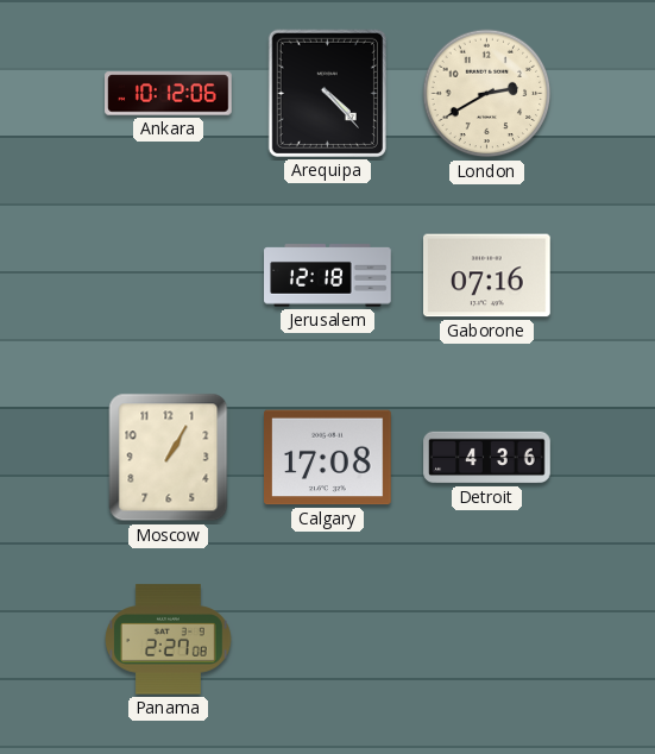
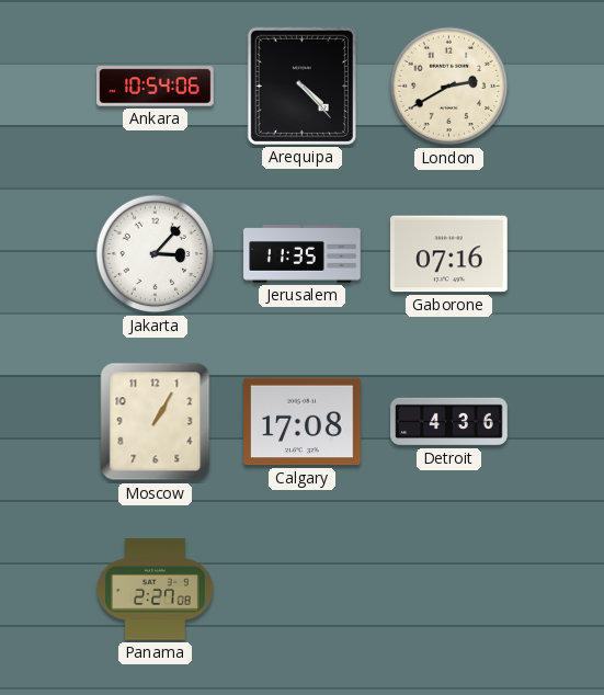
Ankara: 10:12 -> 10:54 (156, 87)
Jakarta: none -> 3:07 (156, 254)
Jerusalem: 12:18 -> 11:35 (303, 254)
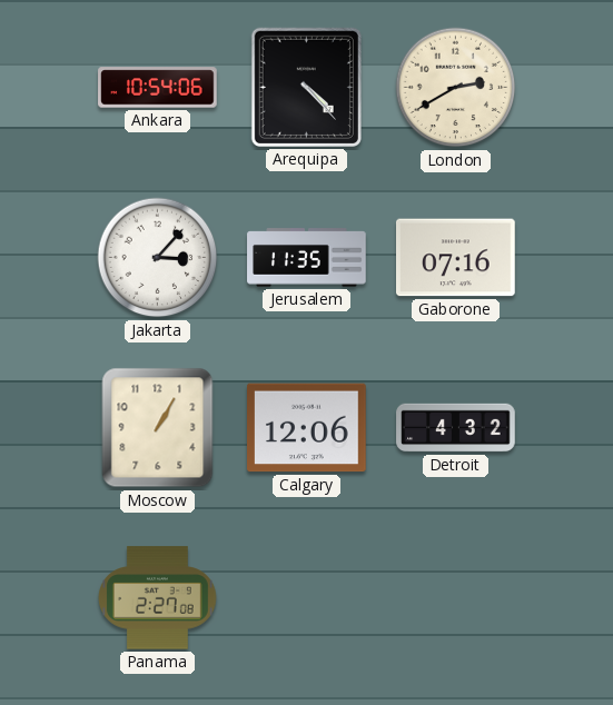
Calgary: 17:08 -> 12:06 (307, 428)
Detroit: 4:36 -> 4:32 (456, 428)
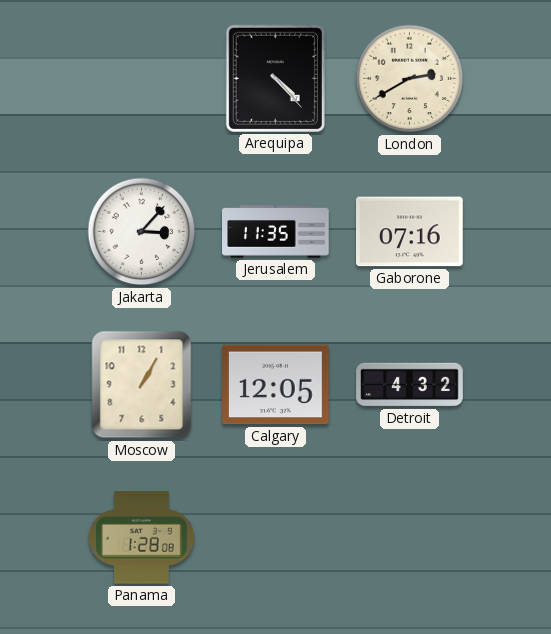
Ankara: 10:54 -> none (158, 88)
Calgary: 12:06 -> 12:05 (276, 385)
Panama: 2:27 -> 1:28 (142, 538)
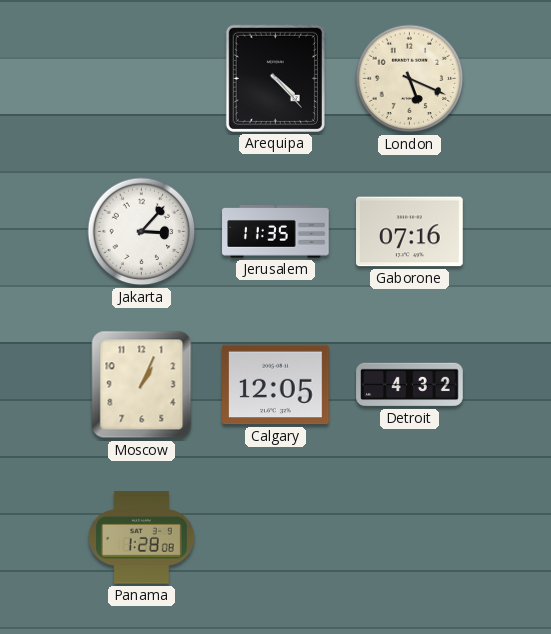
London: 2:40 -> 5:19 (410, 79)
Moscow: 1:05 -> 1:04 (142, 385)
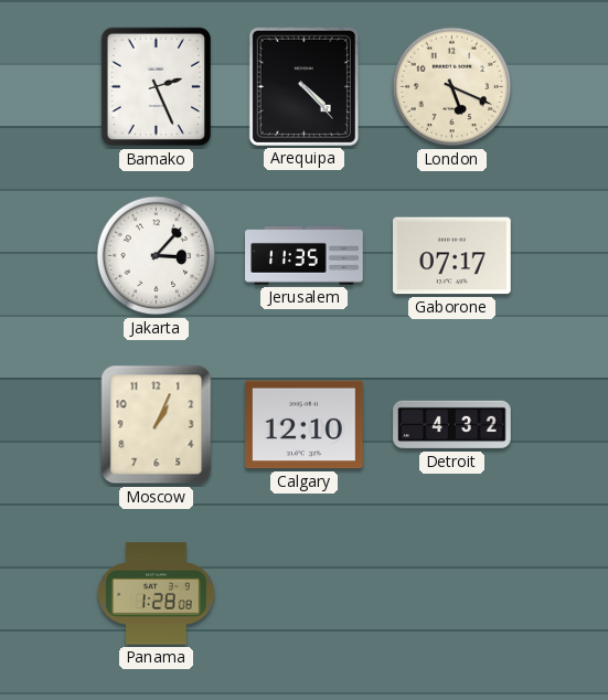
Bamako: none -> 2:26 (156, 87)
Gaborone: 07:16 -> 07:17 (452, 256)
Calgary: 12:05 -> 12:10 (305, 425)
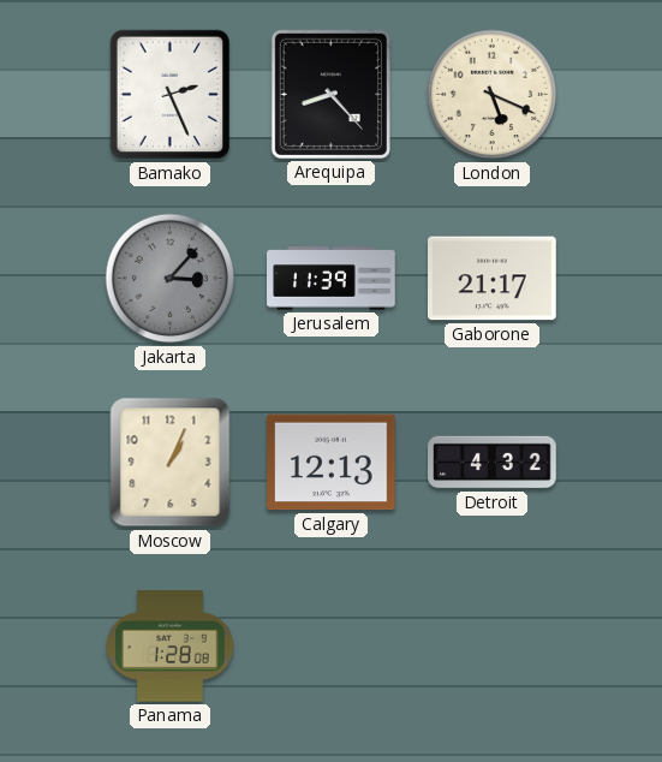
Arequipa: 4:23 -> 8:23 (330, 94)
Jakarta dial: white -> grey (171, 279)
Jerusalem: 11:35 -> 11:39 (332, 279)
Gaborone: 07:17 -> 21:17 (493, 279)
Calgary: 12:10 -> 12:13 (332, 463)
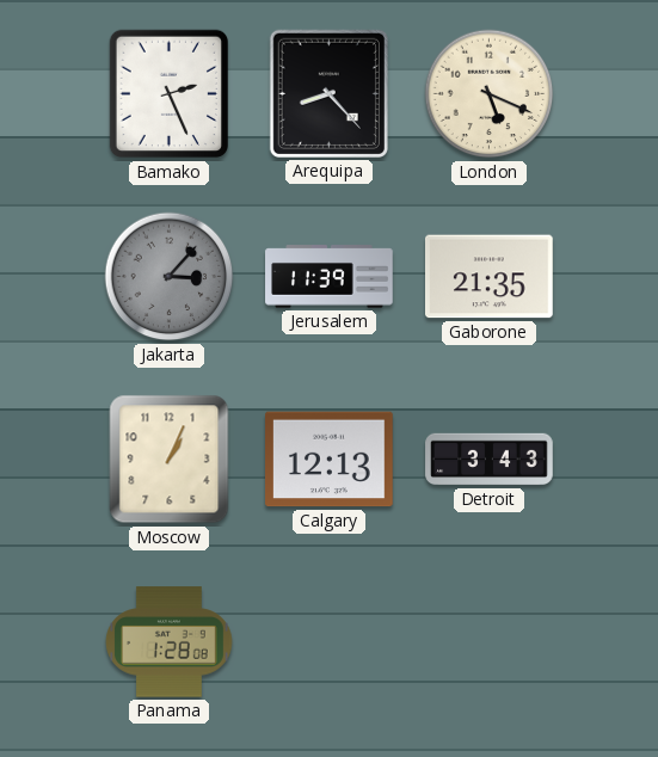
Gaborone: 21:17 -> 21:35 (490, 277)
Detroit: 4:32 -> 3:43 (490, 460)
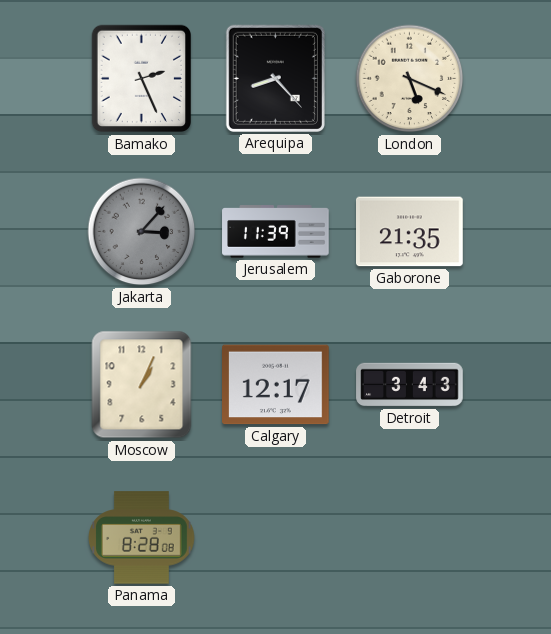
Calgary: 12:13 -> 12:17 (276, 385)
Panama: 1:28 -> 8:28 (142, 538)
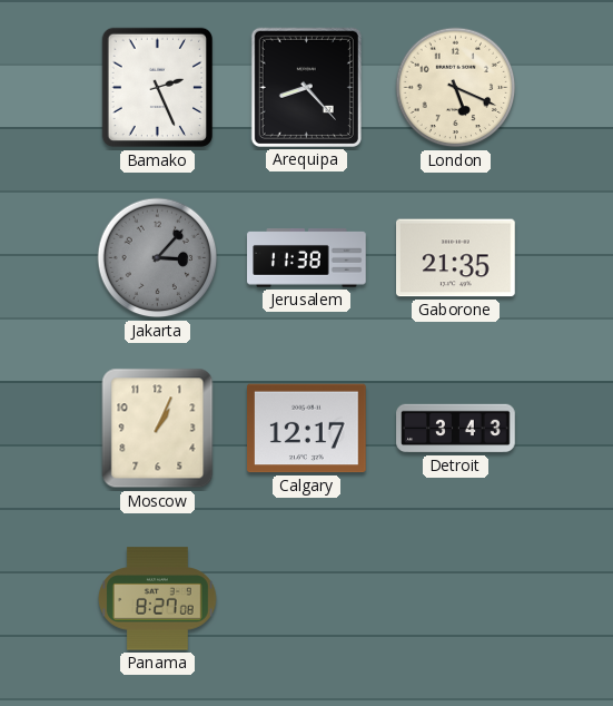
Jerusalem: 11:39 -> 11:38 (307, 258)
Panama: 8:28 -> 8:27 (158, 599)
